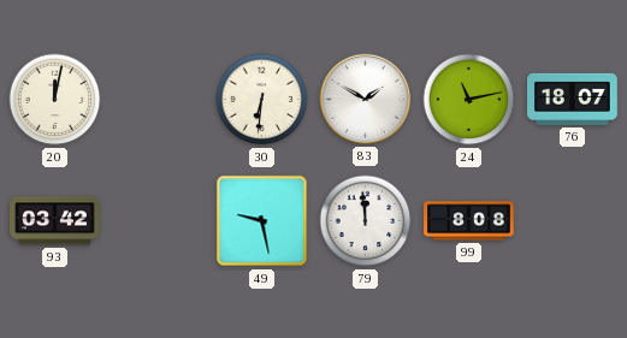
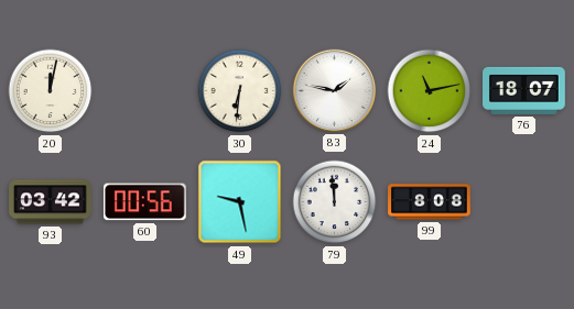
83: 1:50 -> 1:47 (334, 90)
60: none -> 00:56 (144, 202)
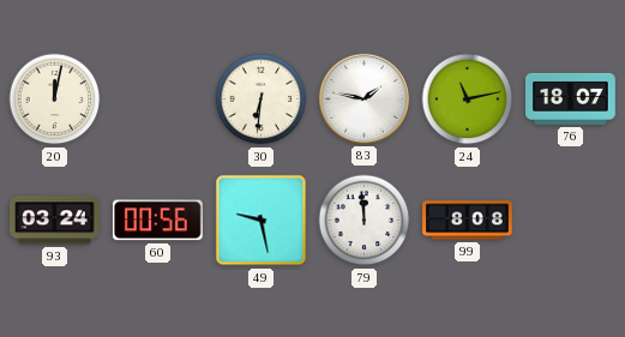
93: 03:42 -> 03:24 (55, 221)
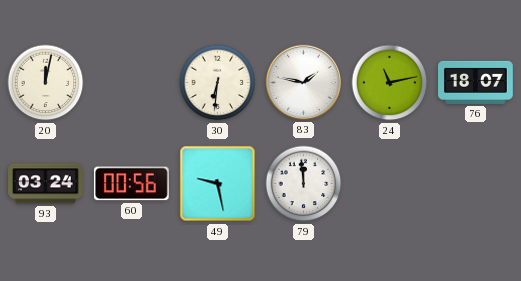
99: 8:08 -> none (468, 221)
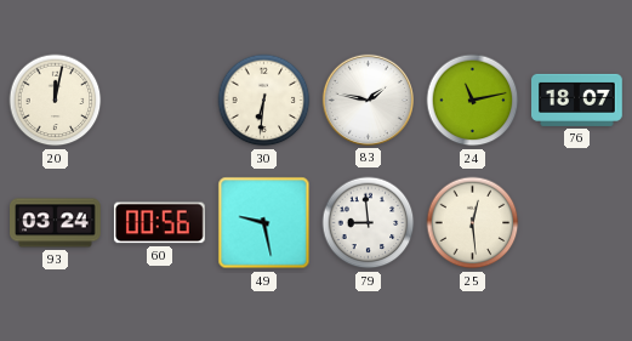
79: 11:59 -> 8:59 (369, 223)
25: none -> 12:29 (473, 223)
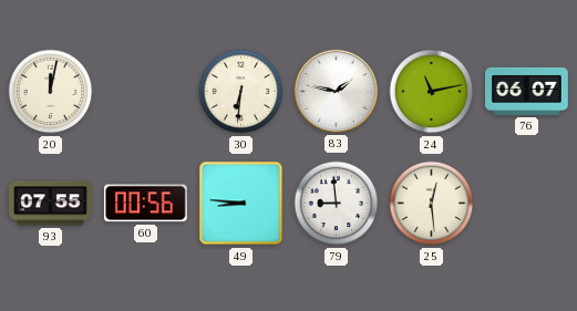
76: 18:07 -> 06:07 (527, 91)
93: 03:24 -> 07:55 (51, 204)
49: 9:28 -> 8:46 (241, 204)
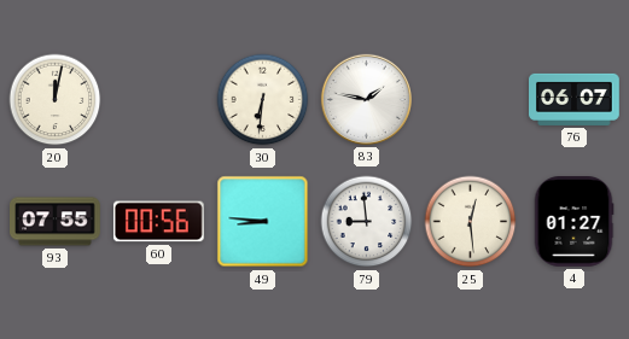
24: 11:13 -> none (432, 92)
4: none -> 01:27 (573, 222)
